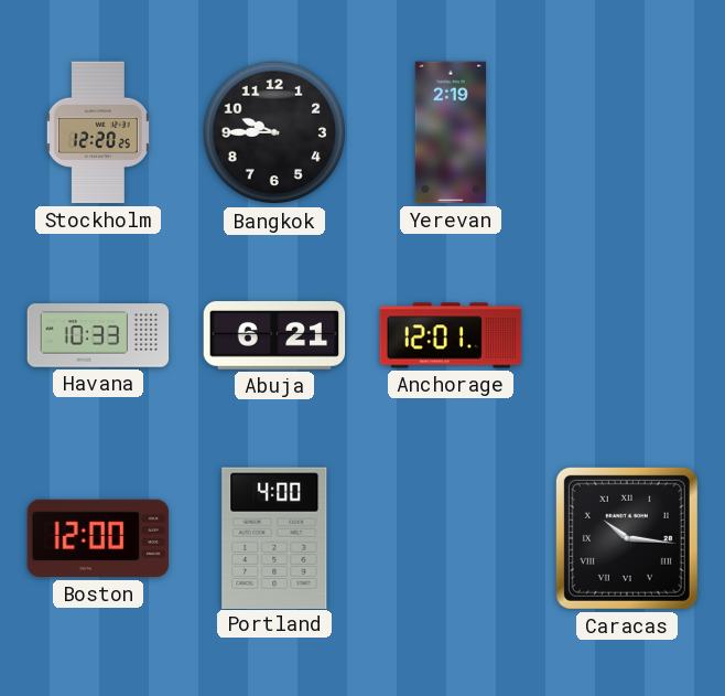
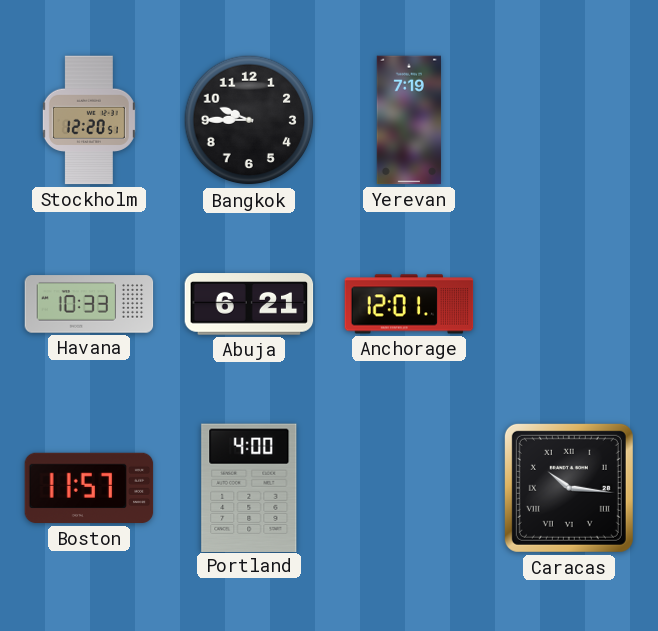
Stockholm: 12:20:25 -> 12:20:51 (89, 120)
Yerevan: 2:19 -> 7:19 (408, 120)
Boston: 12:00 -> 11:57 (89, 488)
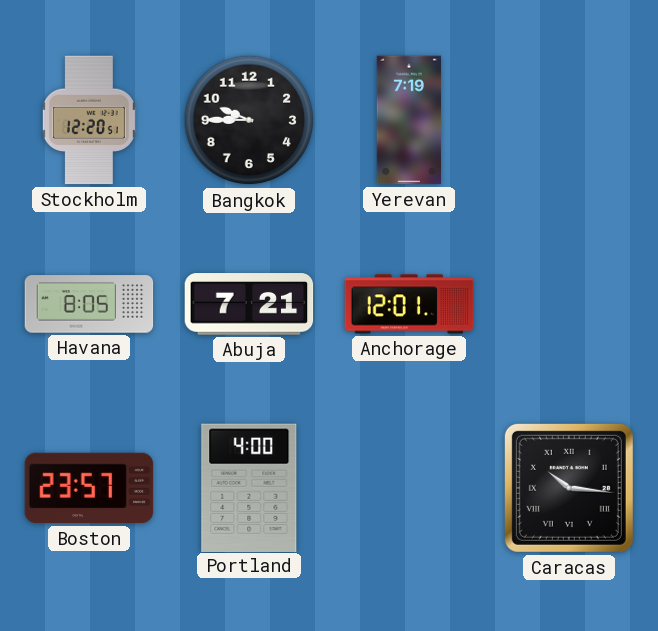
Havana: 10:33 -> 8:05 (89, 304)
Abuja: 6:21 -> 7:21 (249, 304)
Boston: 11:57 -> 23:57 (89, 488)
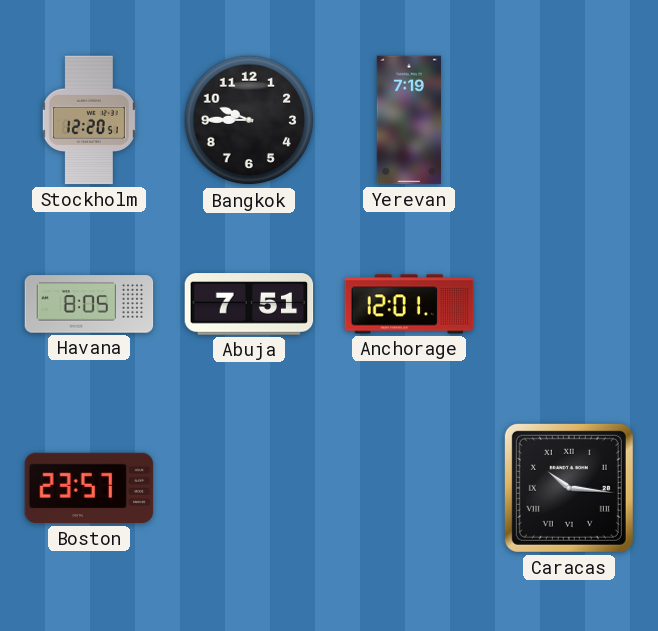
Abuja: 7:21 -> 7:51 (249, 304)
Portland: 4:00 -> none (249, 487)
